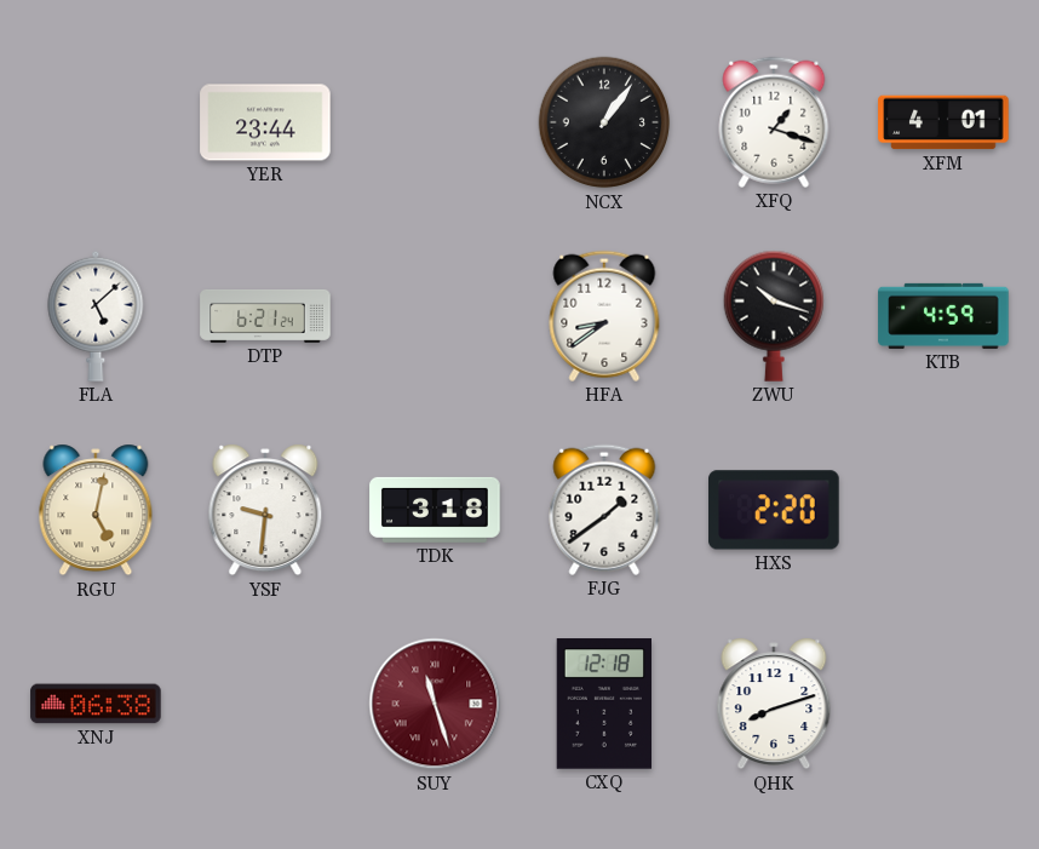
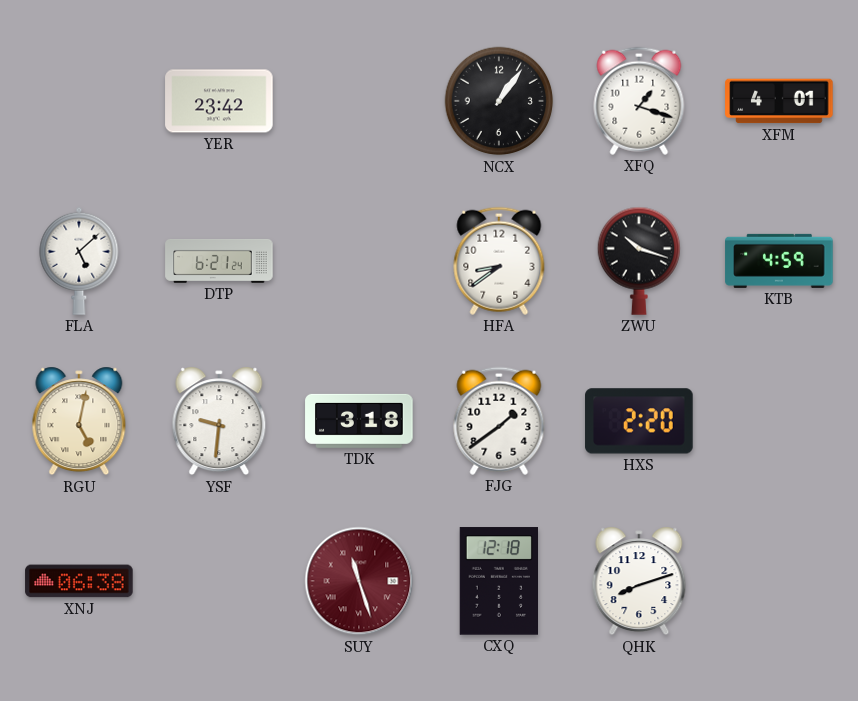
YER: 23:44 -> 23:42 (219, 101)
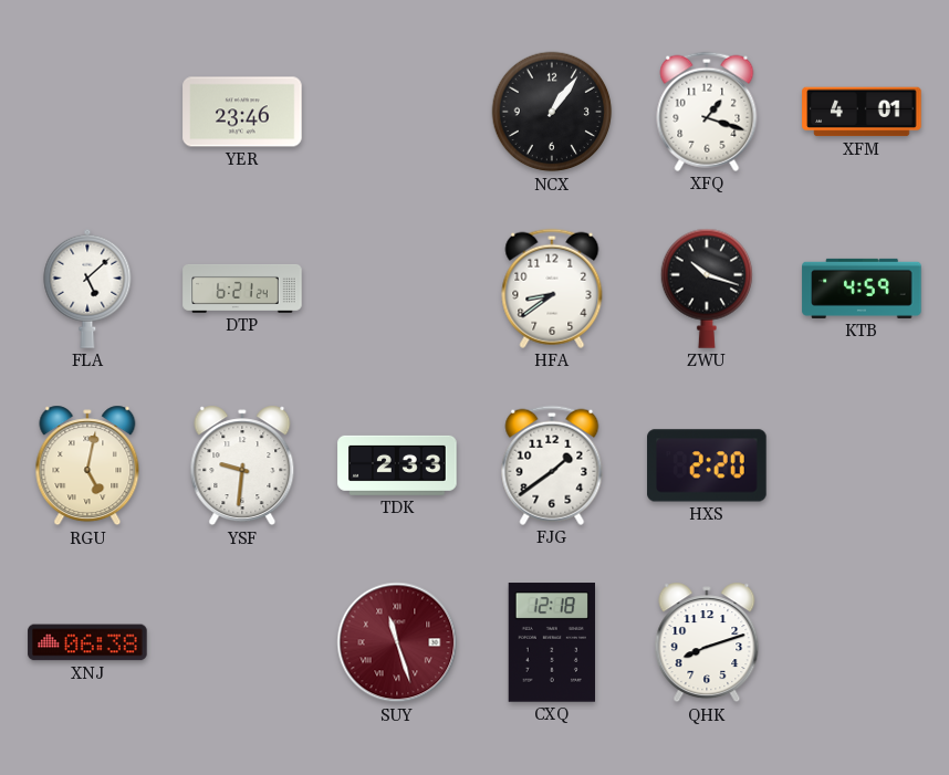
YER: 23:42 -> 23:46 (242, 112)
TDK: 3:18 -> 2:33 (397, 465)
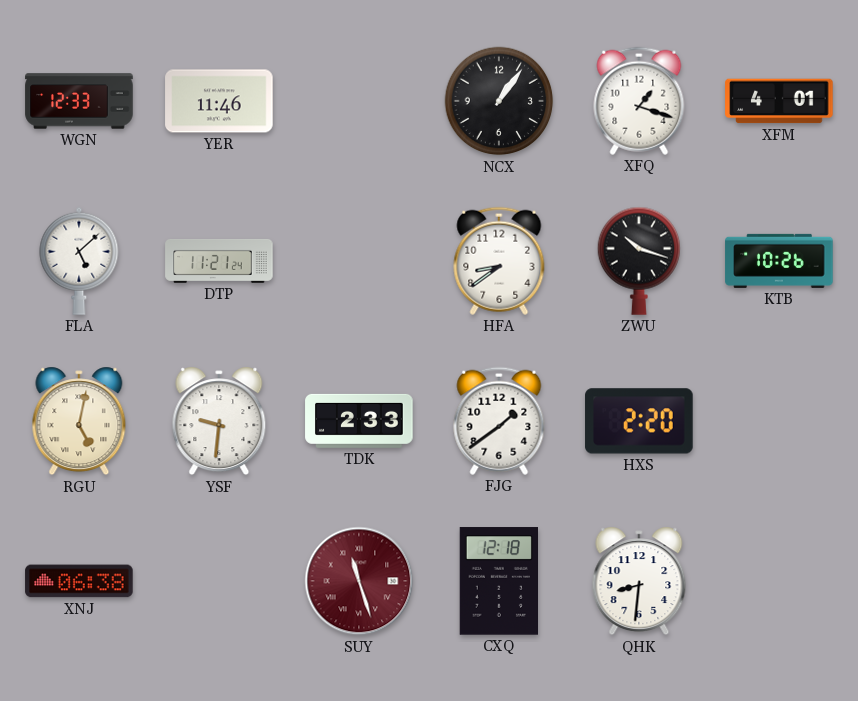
WGN: none -> 12:33 (79, 101)
YER: 23:46 -> 11:46 (219, 101)
DTP: 6:21 -> 11:21 (219, 261)
KTB: 4:59 -> 10:26 (779, 261)
QHK: 8:12 -> 8:31 (639, 581)
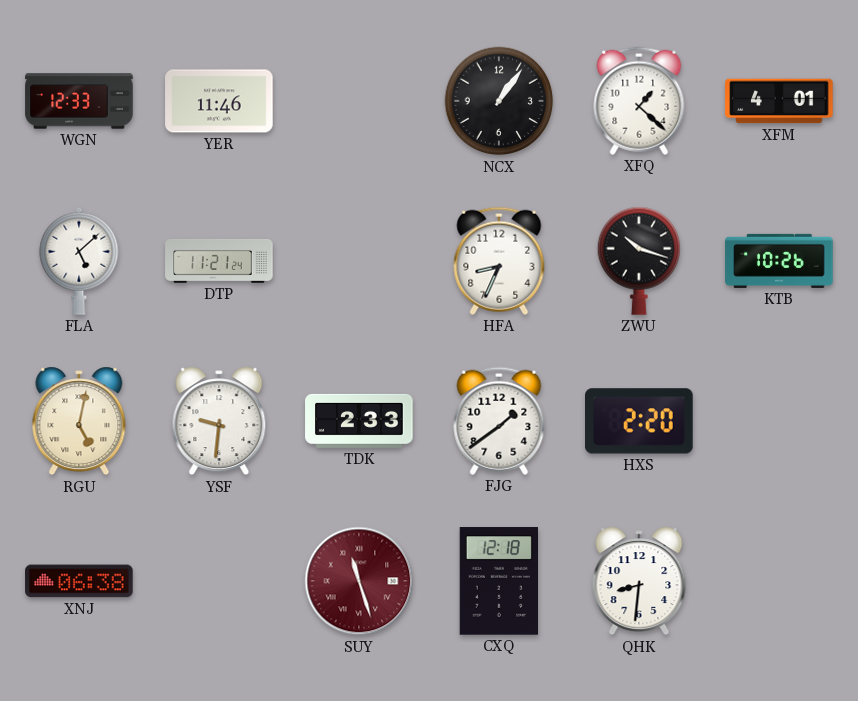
XFQ: 1:18 -> 1:22 (639, 101)
HFA: 8:39 -> 8:34 (499, 261)
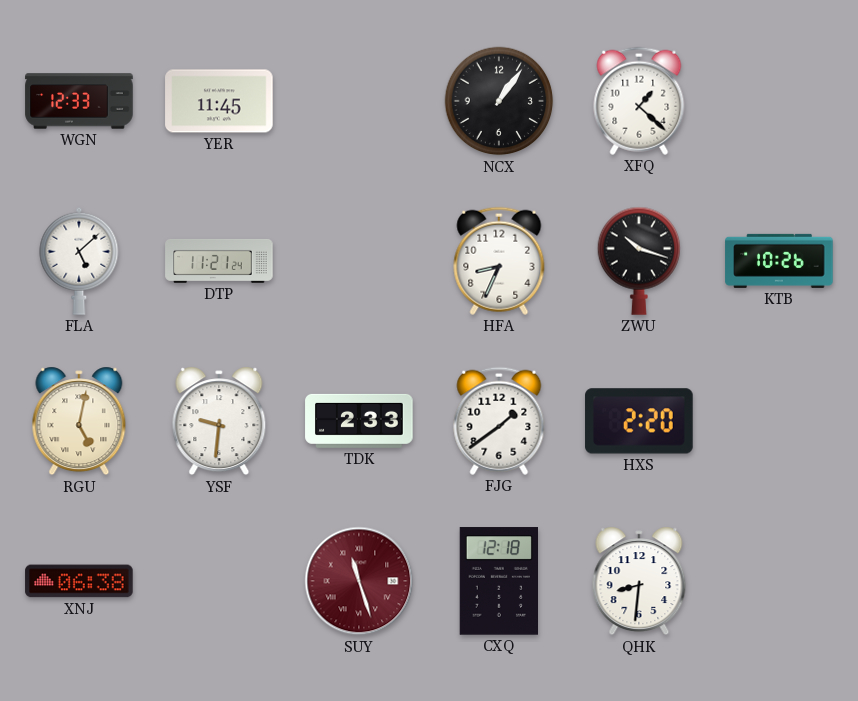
YER: 11:46 -> 11:45 (219, 101)
XFM: 4:01 -> none (779, 101)
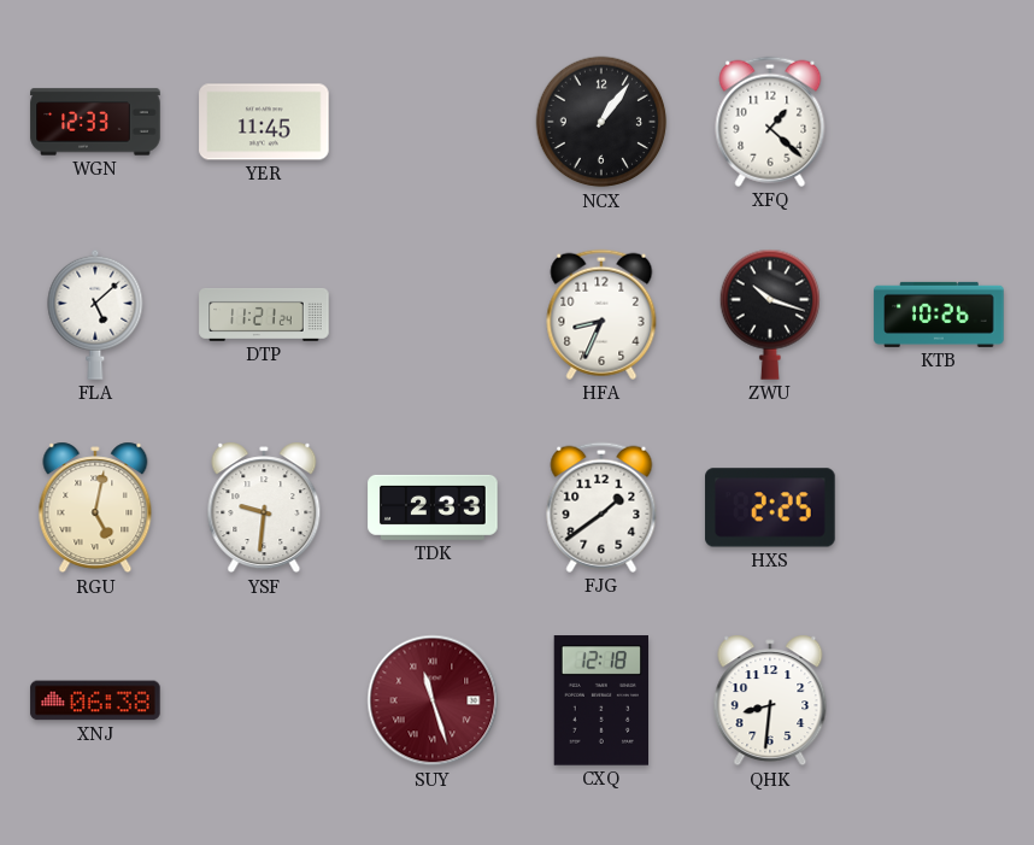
HXS: 2:20 -> 2:25 (770, 507)
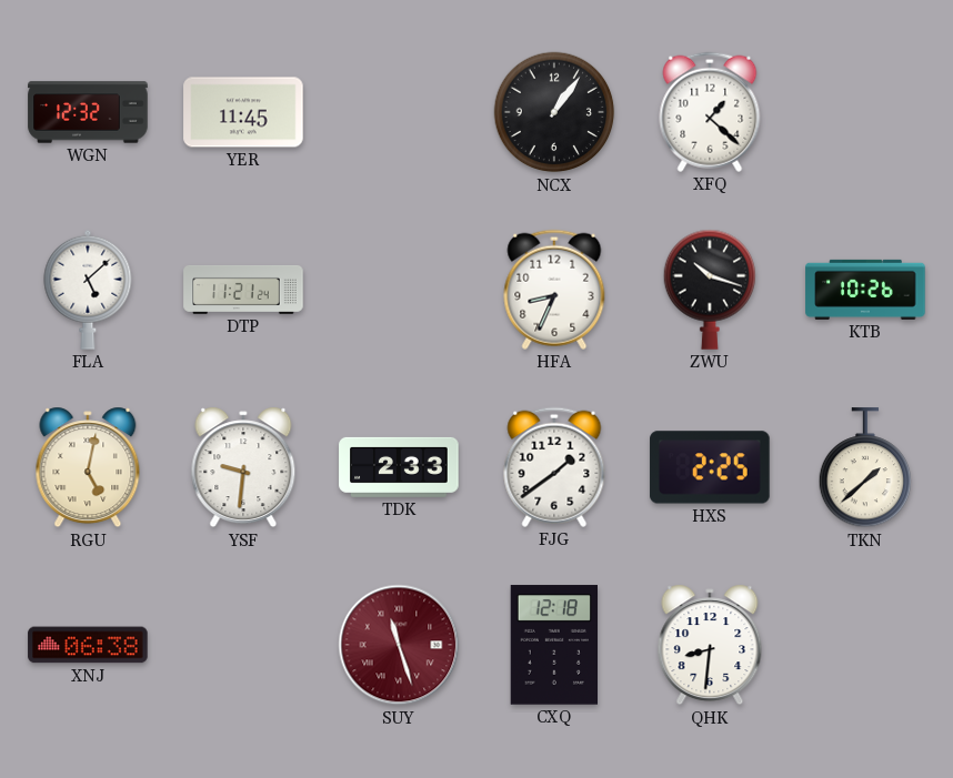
WGN: 12:33 -> 12:32 (88, 112)
TKN: none -> 1:38 (865, 468)
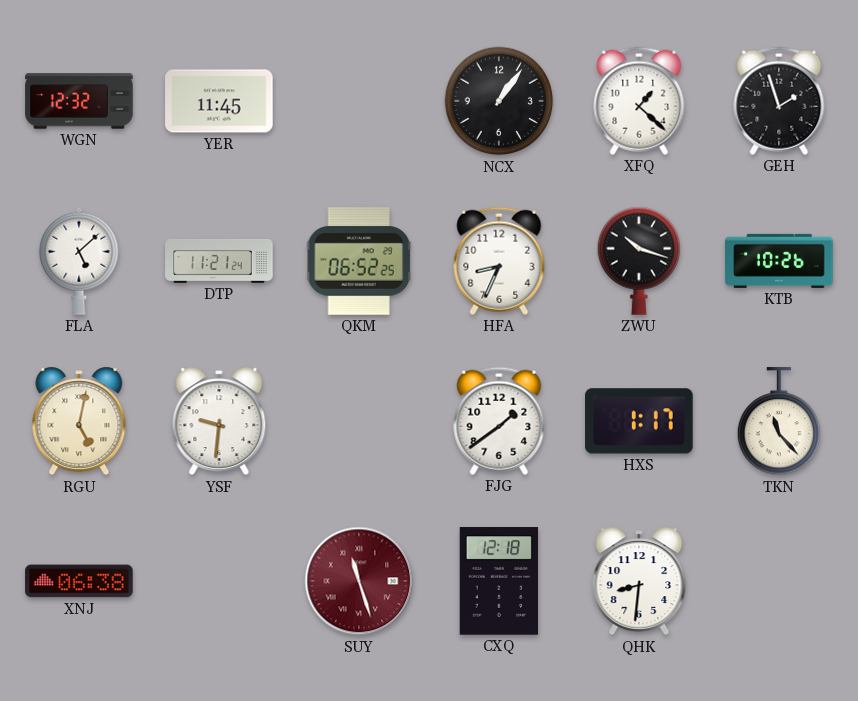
GEH: none -> 1:57 (779, 101)
QKM: none -> 06:52 (359, 261)
TDK: 2:33 -> none (399, 467)
HXS: 2:25 -> 1:17 (639, 421)
TKN: 1:38 -> 11:23 (779, 422)
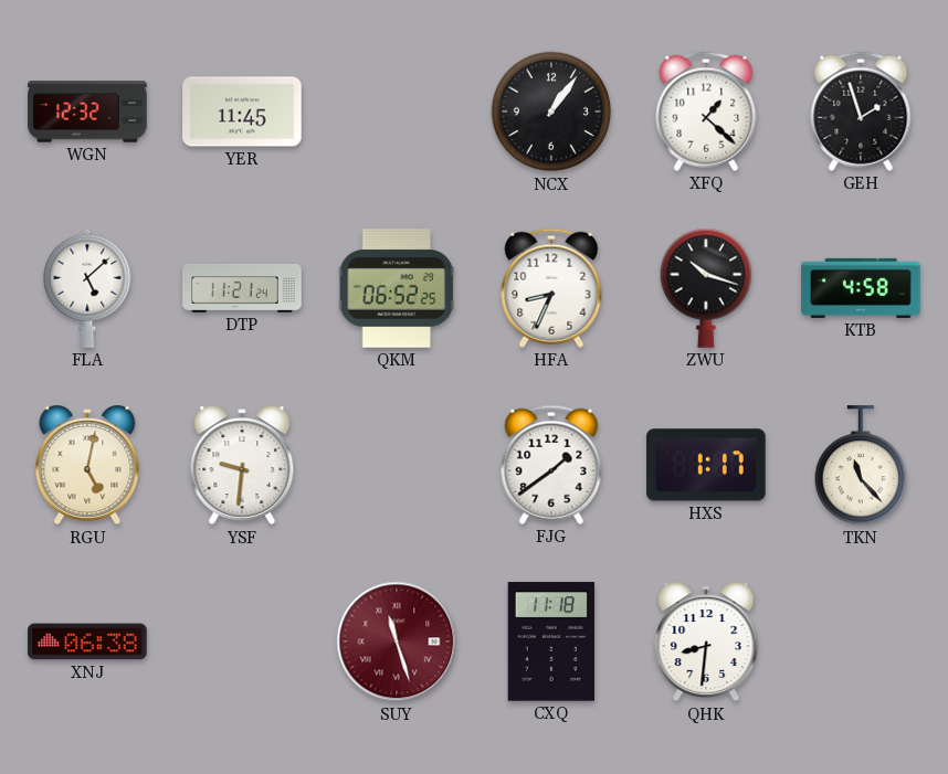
KTB: 10:26 -> 4:58 (861, 288)
CXQ: 12:18 -> 11:18 (550, 642)
